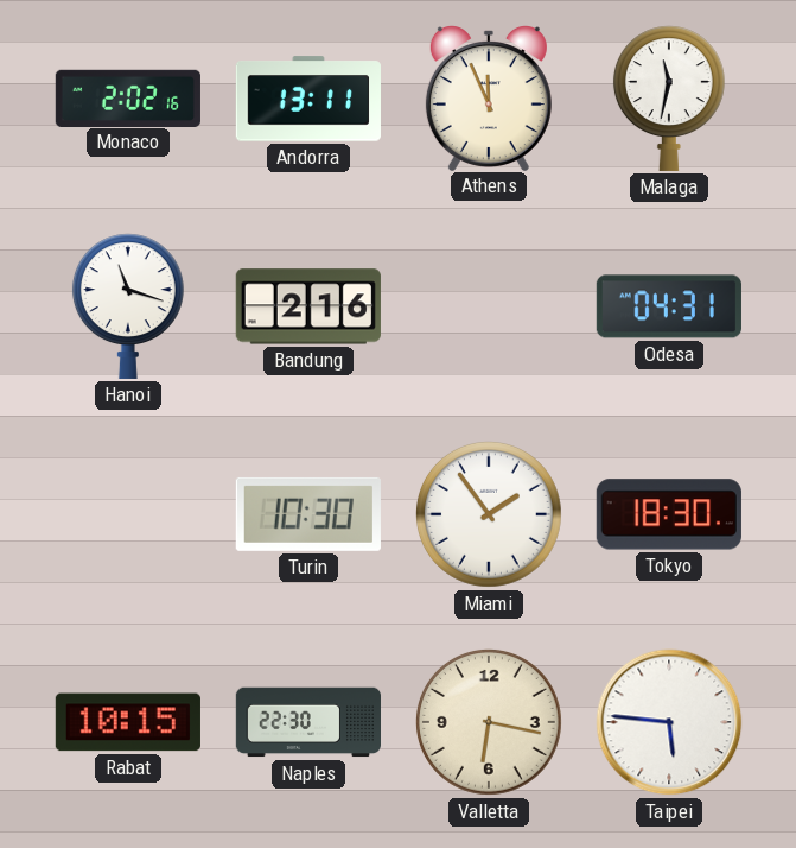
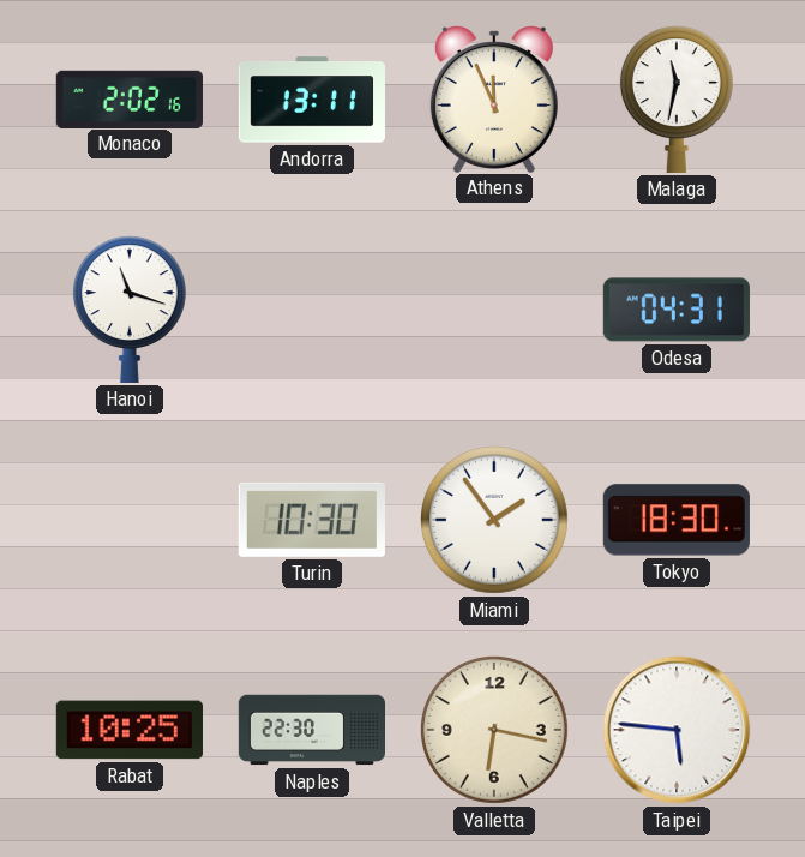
Bandung: 2:16 -> none (308, 306)
Rabat: 10:15 -> 10:25 (130, 730)
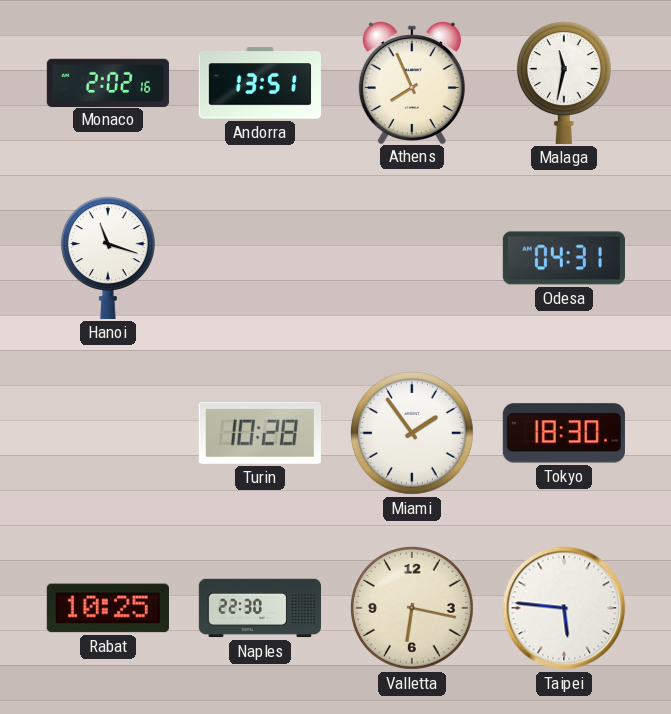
Andorra: 13:11 -> 13:51 (260, 83)
Athens: 11:56 -> 7:56 (412, 83)
Turin: 10:30 -> 10:28 (260, 433)
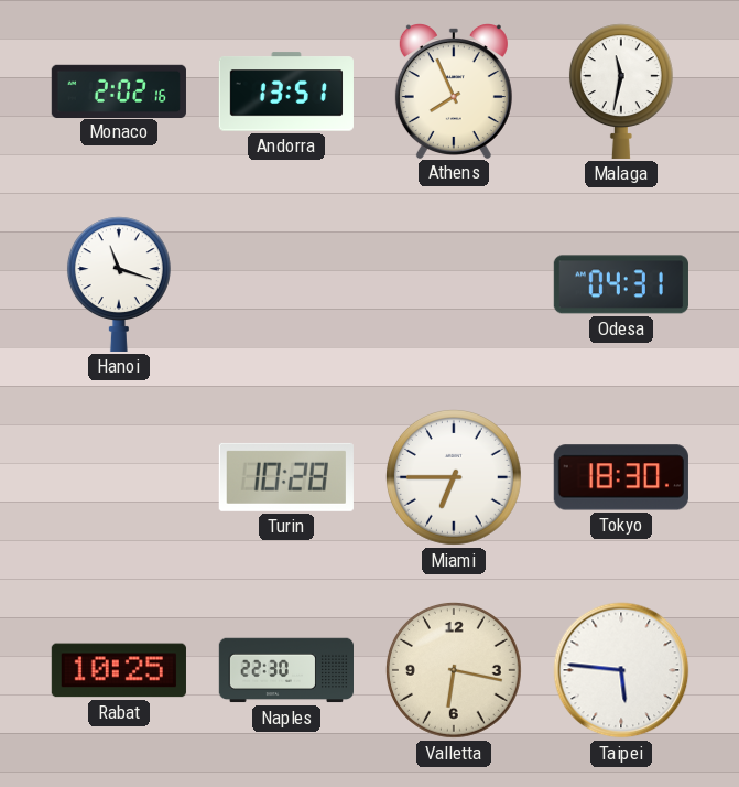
Miami: 1:54 -> 6:45 (454, 477)
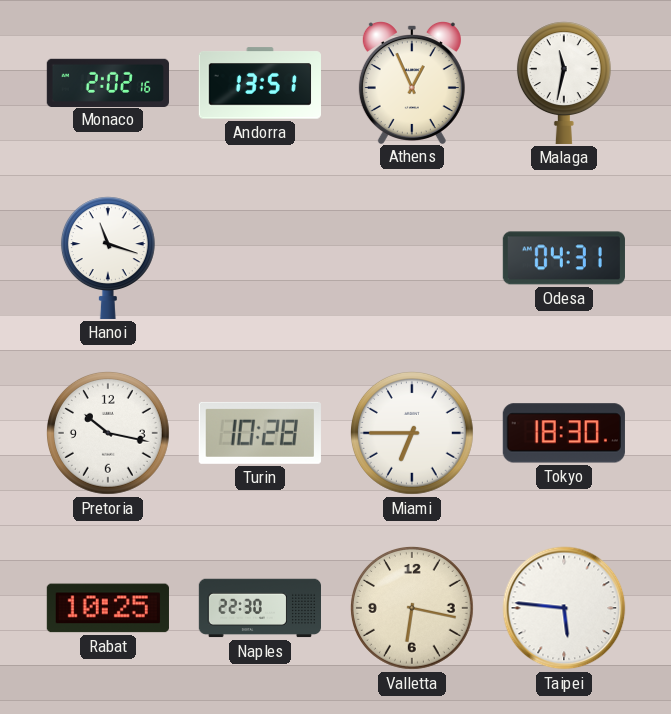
Athens: 7:56 -> 12:56 (412, 83)
Pretoria: none -> 10:17 (108, 433)
